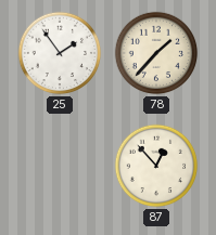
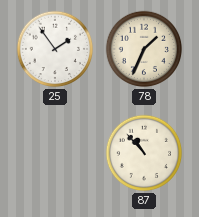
78: 1:37 -> 1:34 (144, 49)
87: 12:53 -> 10:53 (144, 153)
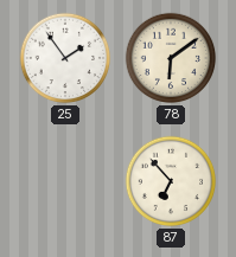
78: 1:34 -> 6:09 (171, 58)
87: 10:53 -> 6:53 (171, 181)
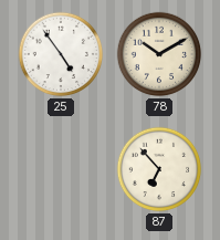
25: 1:54 -> 4:54 (61, 54)
78: 6:09 -> 10:10 (159, 54)
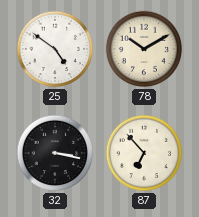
25: 4:54 -> 4:51 (55, 49)
32: none -> 3:17 (55, 153)
